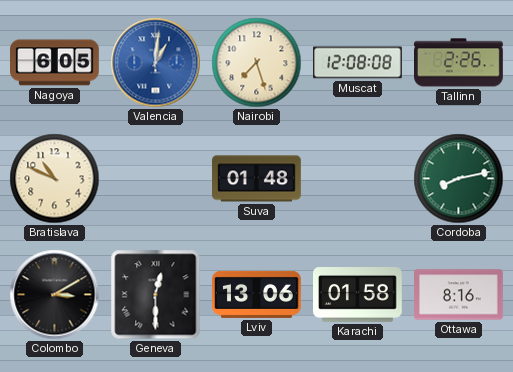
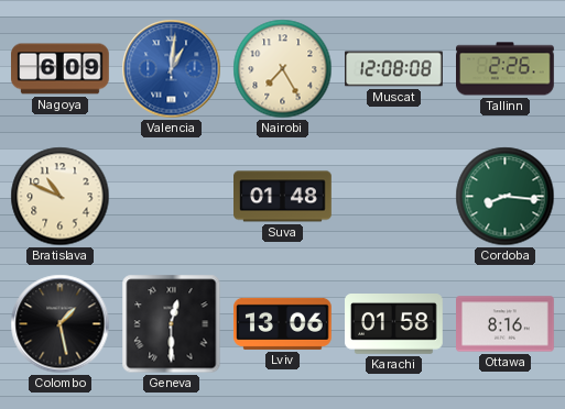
Nagoya: 6:05 -> 6:09 (61, 69)
Nairobi: 7:27 -> 7:25 (283, 69)
Cordoba: 8:13 -> 8:16 (506, 197)
Colombo: 3:10 -> 1:28 (61, 324)
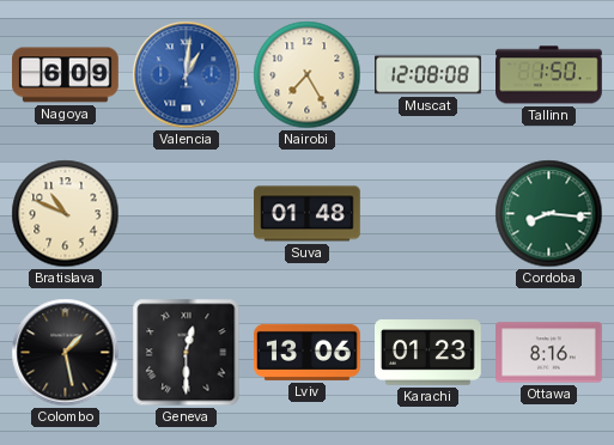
Tallinn: 2:26 -> 1:50 (549, 75)
Karachi: 01:58 -> 01:23 (428, 353)
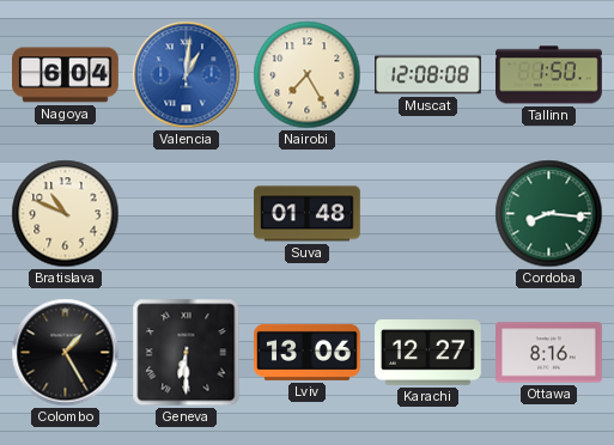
Nagoya: 6:09 -> 6:04 (66, 75)
Colombo: 1:28 -> 1:25 (66, 353)
Geneva: 12:30 -> 6:30 (187, 353)
Karachi: 01:23 -> 12:27 (428, 353)
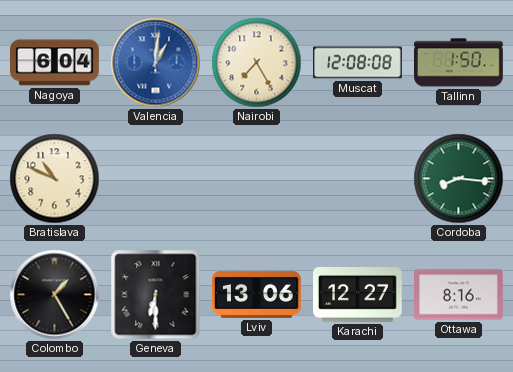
Suva: 01:48 -> none (308, 214)
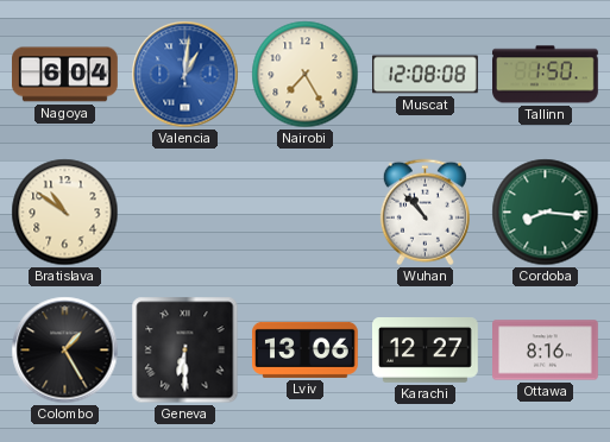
Bratislava: 10:49 -> 10:51 (65, 213)
Wuhan: none -> 10:53 (425, 213)
